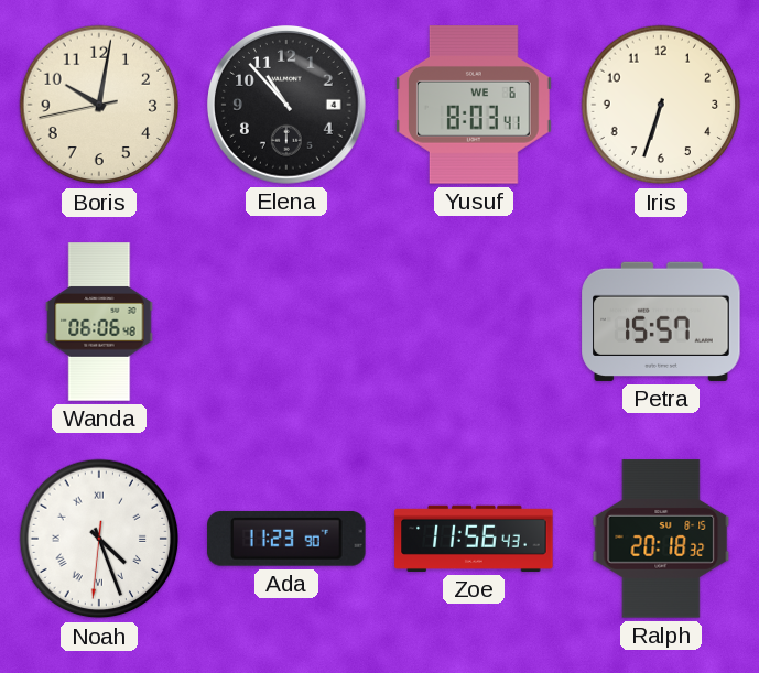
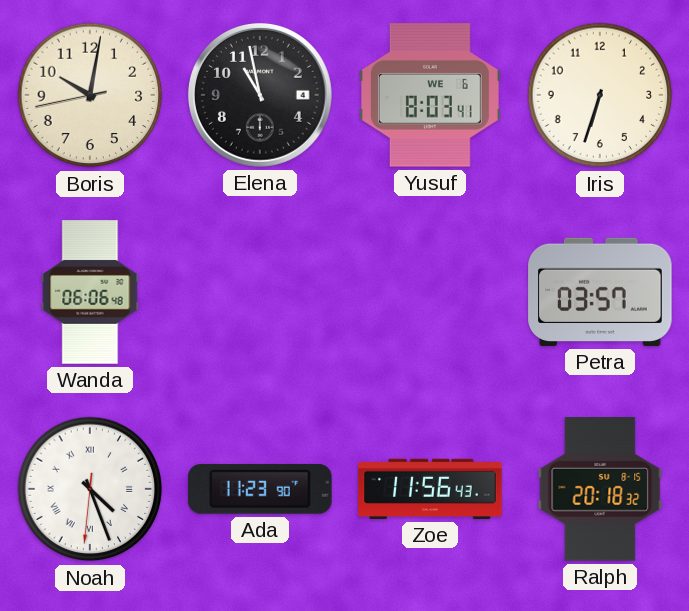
Elena: 10:53 -> 10:58 (260, 95)
Petra: 15:57 -> 03:57 (600, 292)
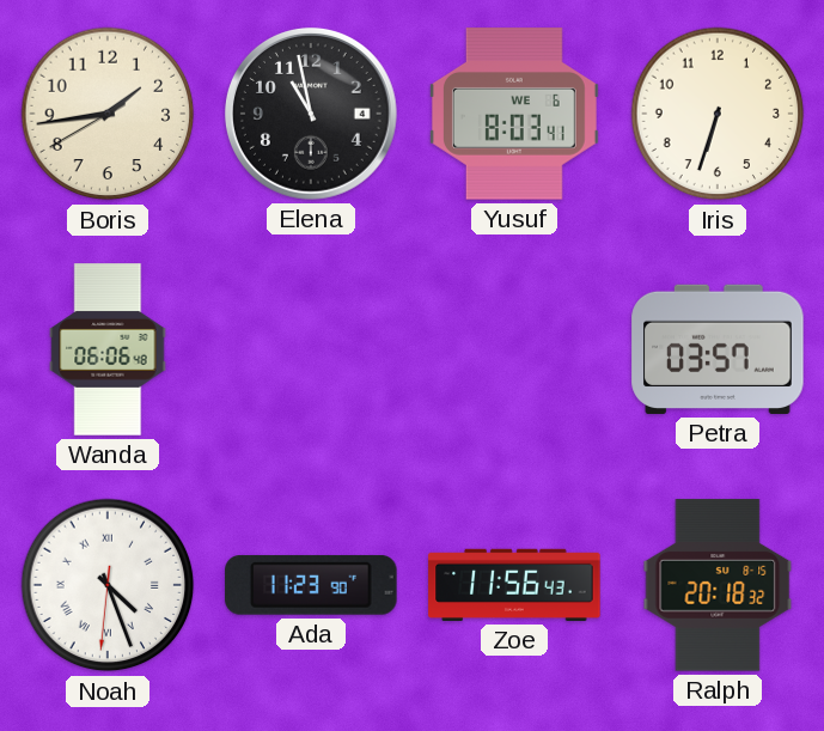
Boris: 10:01 -> 1:43 (108, 114)
